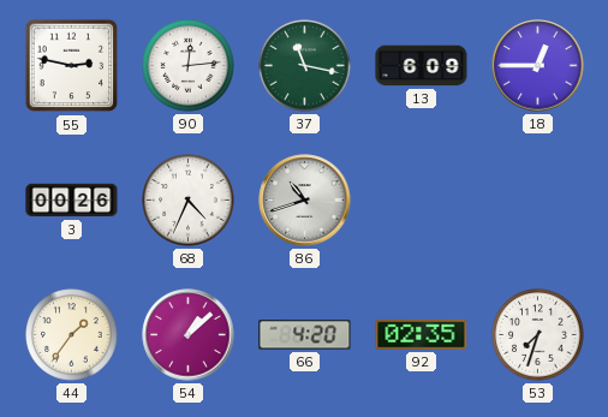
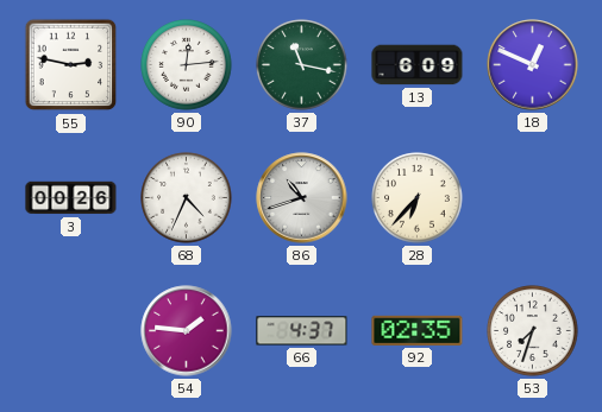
18: 12:45 -> 12:49 (533, 65)
28: none -> 6:37 (418, 198)
44: 1:36 -> none (72, 335)
54: 1:08 -> 1:46 (187, 331)
66: 4:20 -> 4:37 (302, 331)
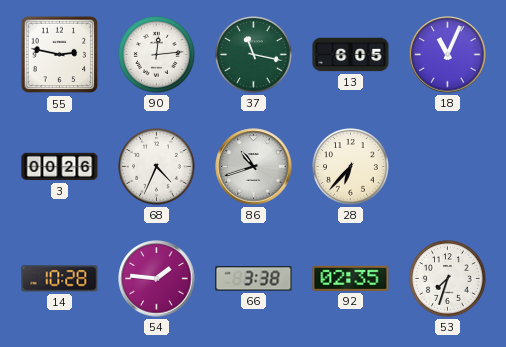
13: 6:09 -> 6:05 (351, 55)
18: 12:49 -> 11:04 (448, 55)
14: none -> 10:28 (60, 279)
66: 4:37 -> 3:38 (254, 279)
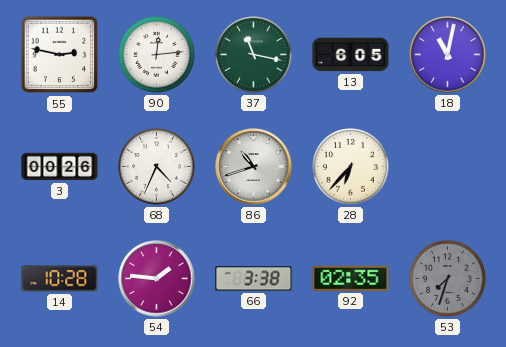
18: 11:04 -> 11:02 (448, 55)
53 dial: white -> grey (448, 279)
